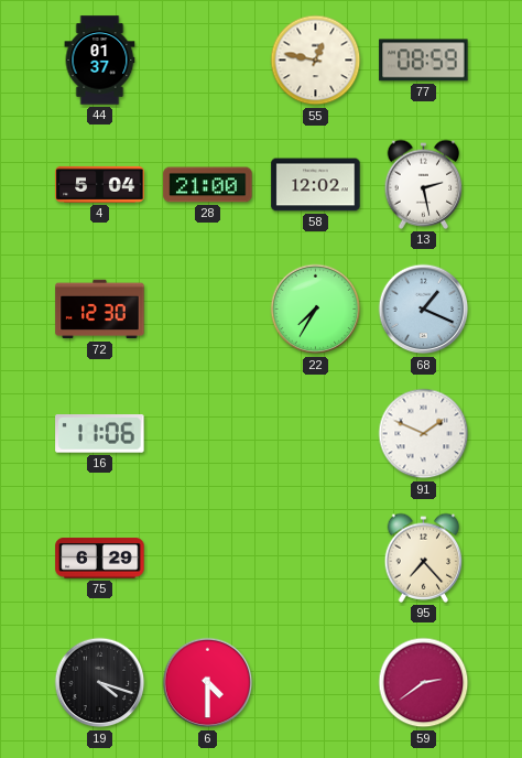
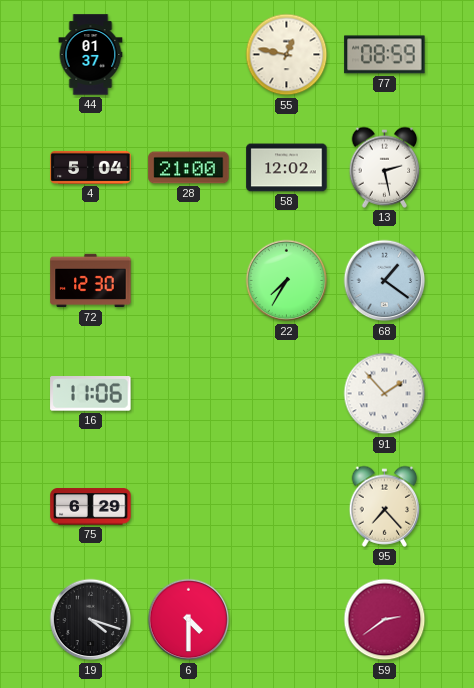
68: 1:19 -> 1:21 (385, 281)
91: 1:49 -> 1:53 (385, 394)
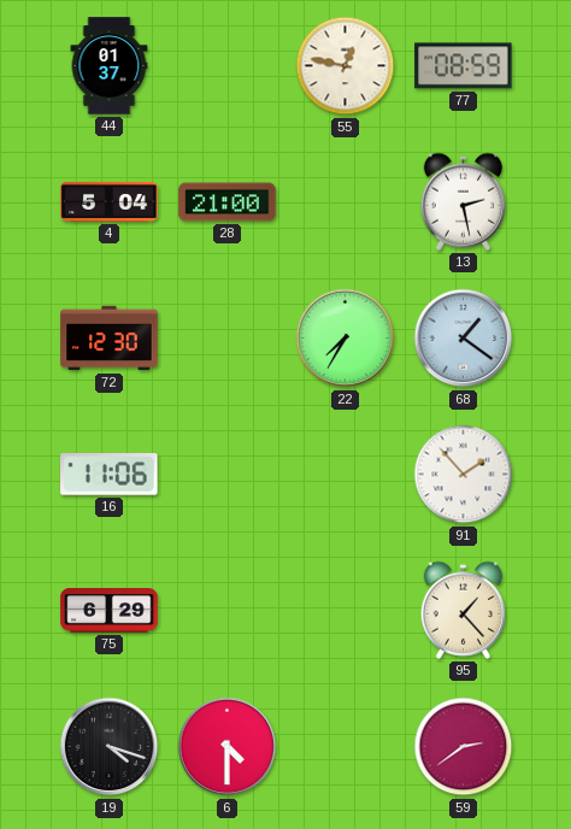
58: 12:02 -> none (287, 168)
95: 7:23 -> 1:23 (464, 610)
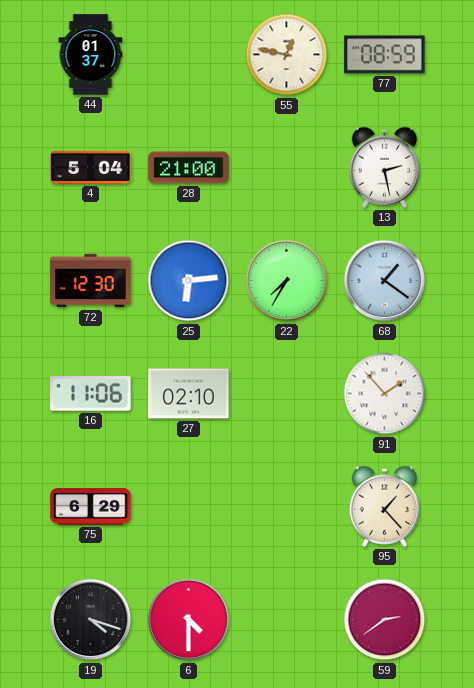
25: none -> 6:14 (189, 281)
27: none -> 02:10 (189, 394)
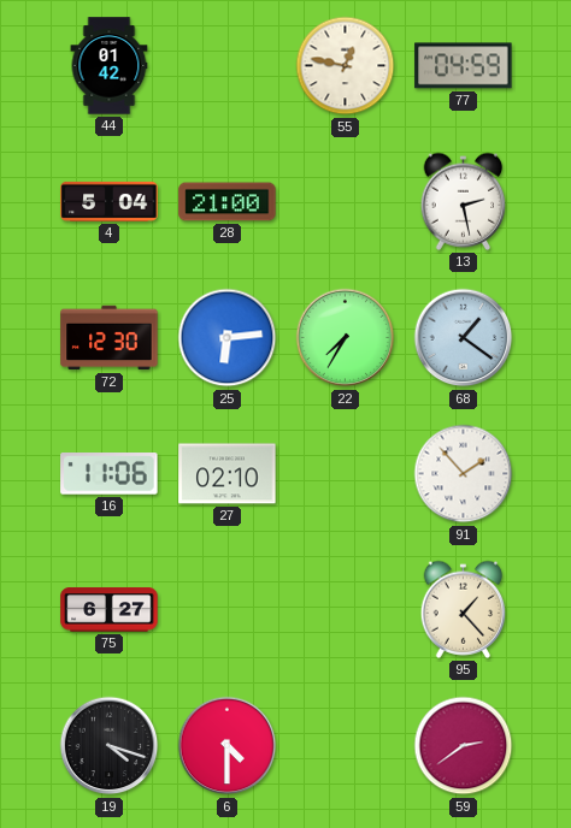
44: 01:37 -> 01:42 (110, 66)
77: 08:59 -> 04:59 (464, 66)
75: 6:29 -> 6:27 (110, 610)
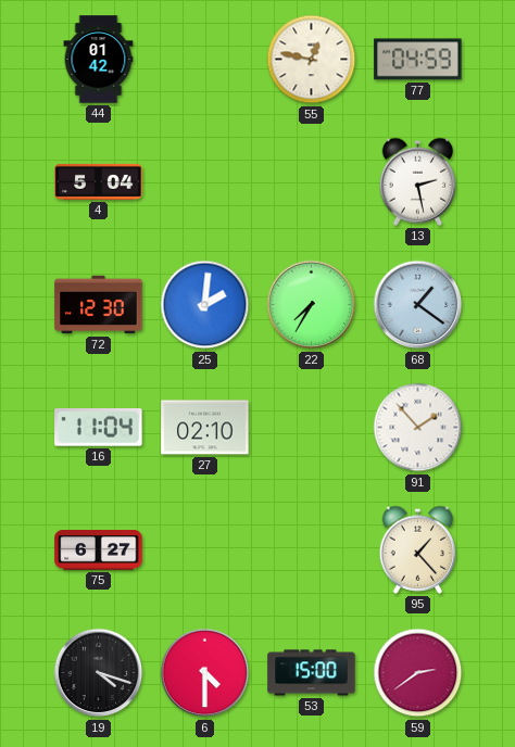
28: 21:00 -> none (228, 202)
25: 6:14 -> 2:01 (205, 305)
16: 11:06 -> 11:04 (99, 428)
53: none -> 15:00 (312, 673)
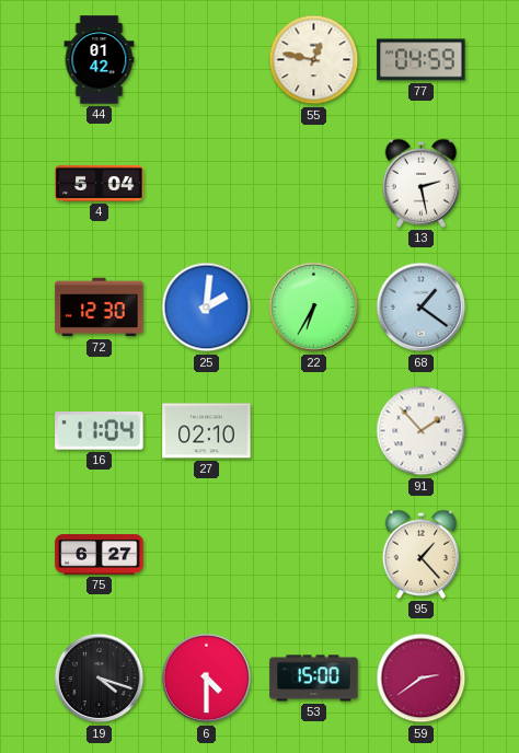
22: 7:35 -> 6:35 (314, 308)
